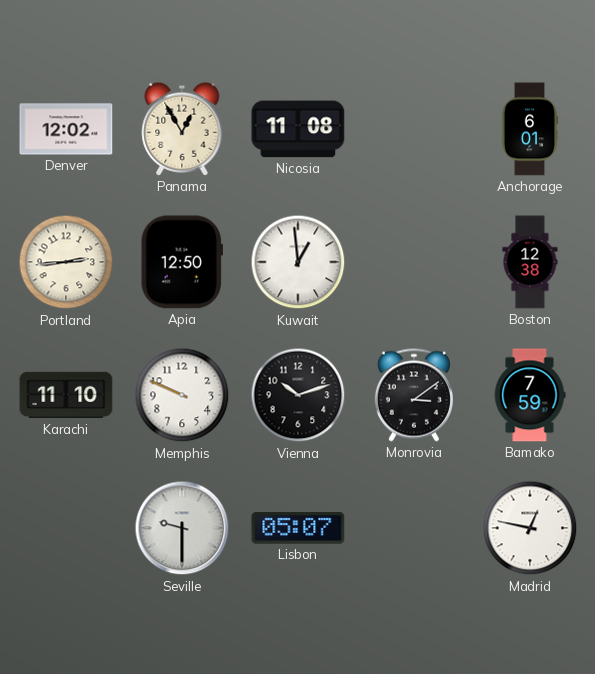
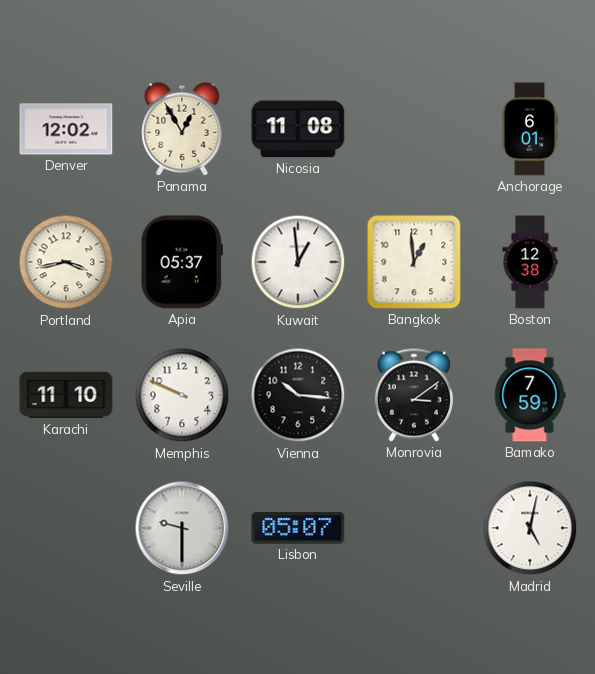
Portland: 2:44 -> 3:43 (66, 262)
Apia: 12:50 -> 05:37 (182, 262)
Bangkok: none -> 12:59 (414, 262)
Vienna: 10:12 -> 10:16 (298, 395)
Madrid: 12:47 -> 5:02 (530, 528)
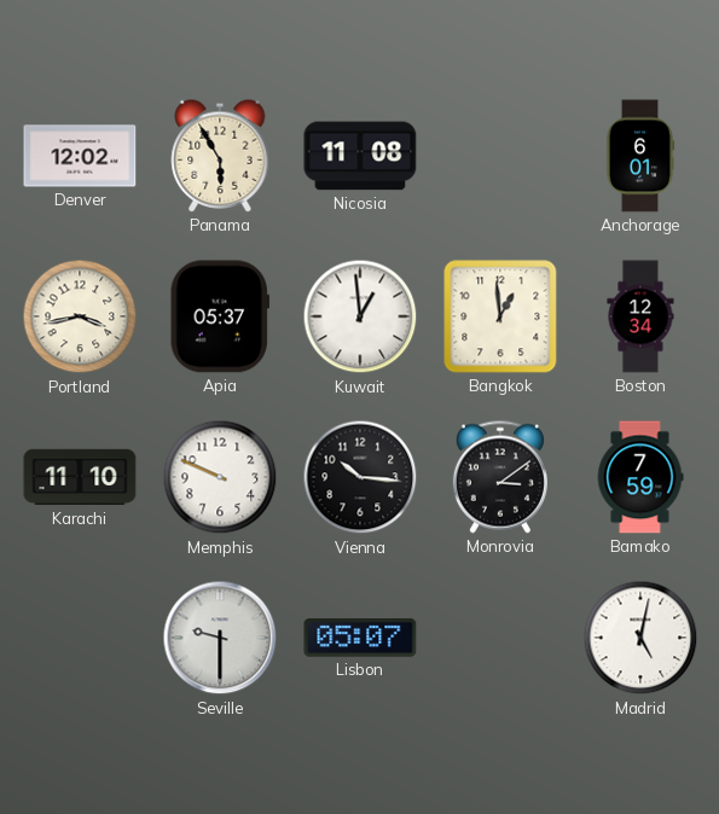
Panama: 12:55 -> 5:55 (220, 156)
Boston: 12:38 -> 12:34 (640, 316)
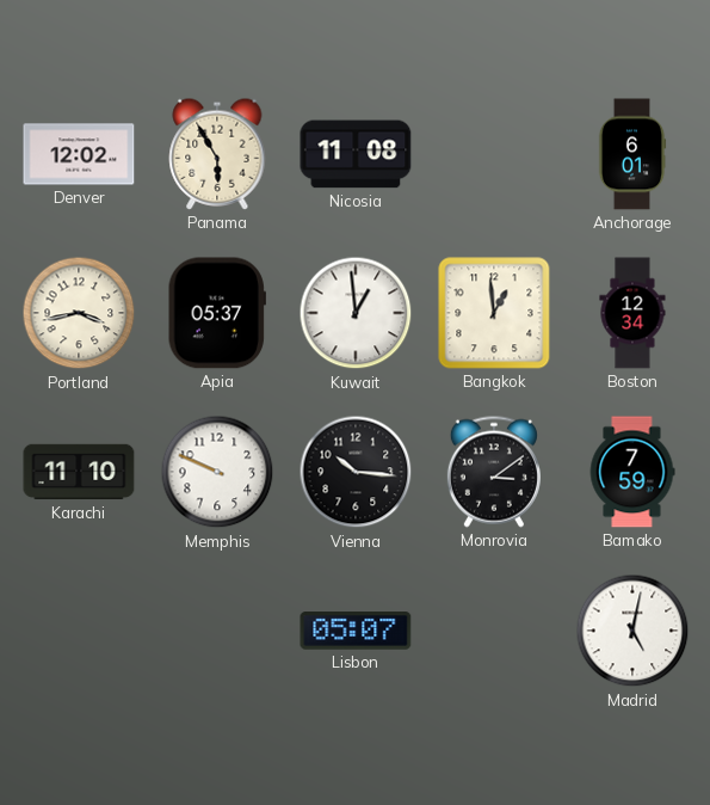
Seville: 9:30 -> none (220, 638)
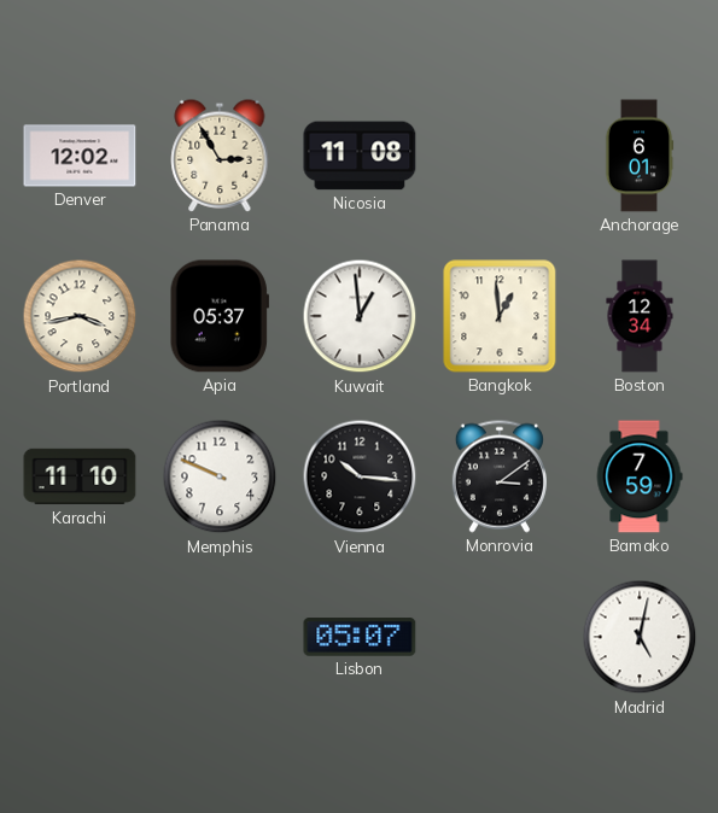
Panama: 5:55 -> 2:55 (220, 156)
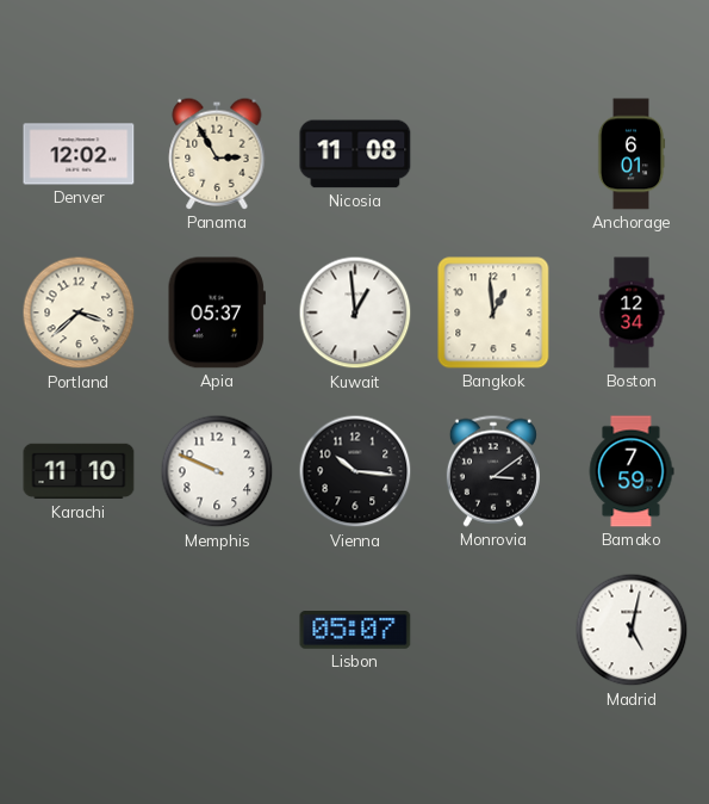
Portland: 3:43 -> 3:38 (79, 313)
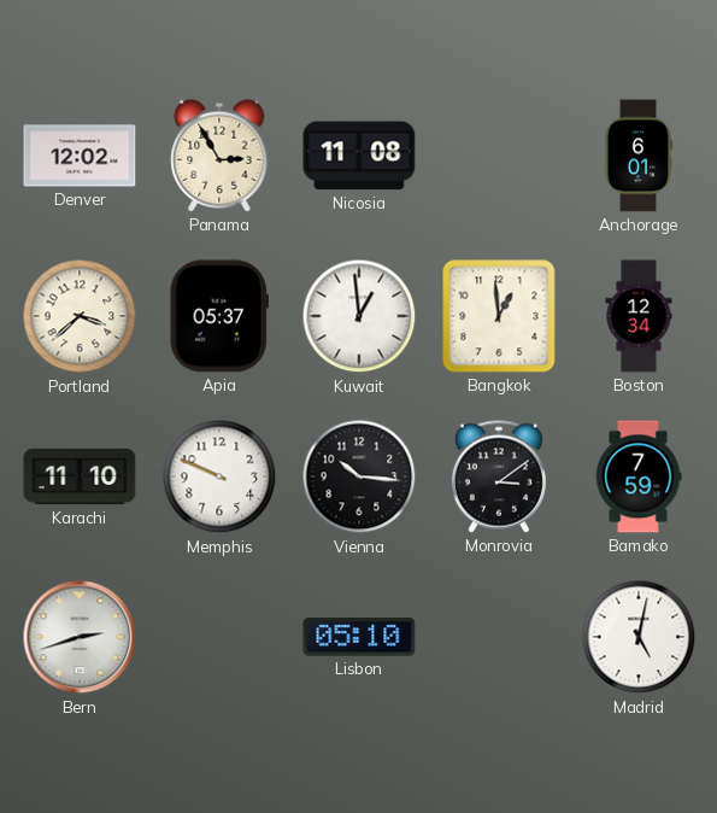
Bern: none -> 2:42 (80, 637)
Lisbon: 05:07 -> 05:10 (359, 637)
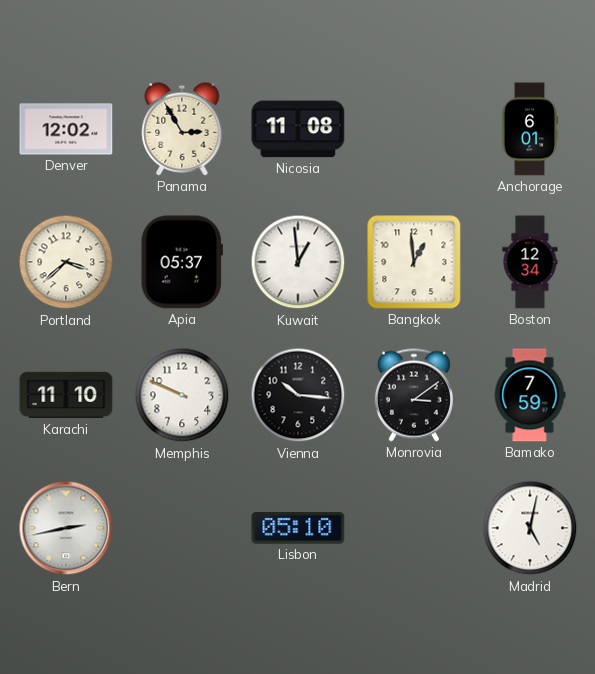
Bern: 2:42 -> 2:43 (66, 528)
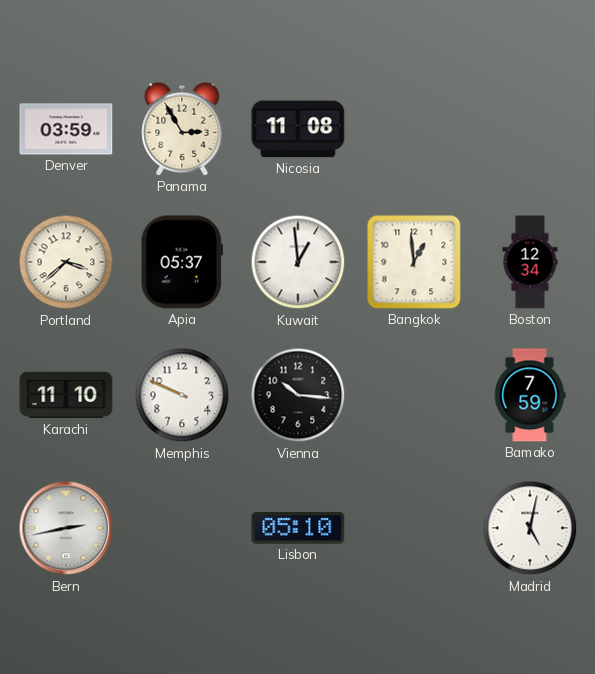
Denver: 12:02 -> 03:59 (66, 129)
Anchorage: 6:01 -> none (530, 129)
Monrovia: 3:09 -> none (414, 395)
